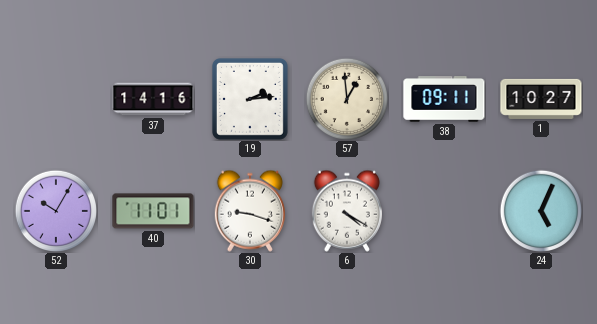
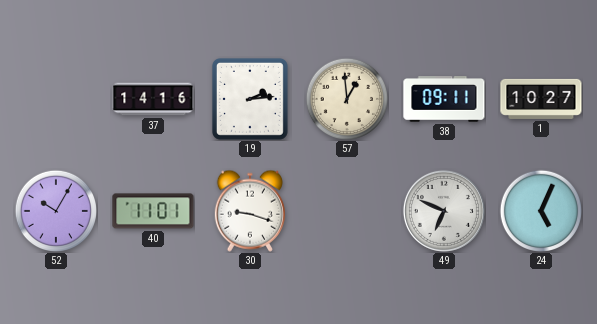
6: 4:20 -> none (347, 211)
49: none -> 6:49 (444, 211)
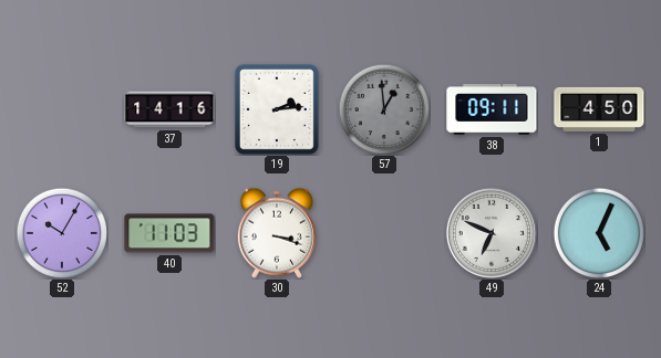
57 dial: cream -> grey (383, 108)
1: 10:27 -> 4:50 (599, 109)
40: 11:01 -> 11:03 (169, 233)
30: 9:18 -> 3:18 (277, 233)
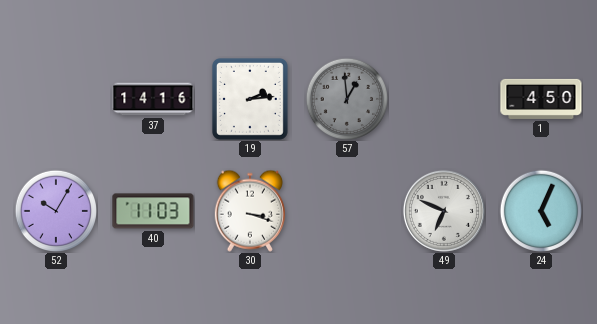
38: 09:11 -> none (492, 109)
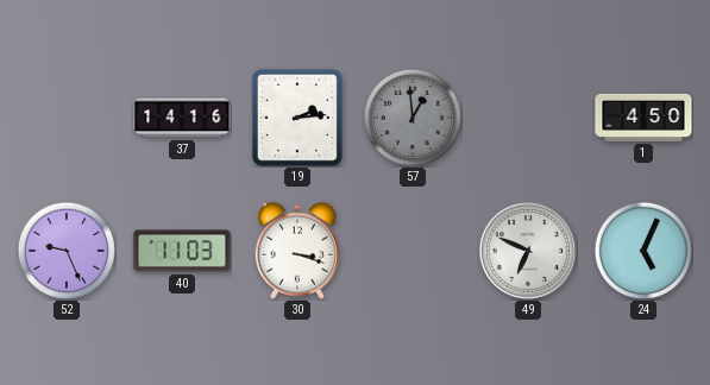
52: 10:05 -> 9:26 (65, 250)
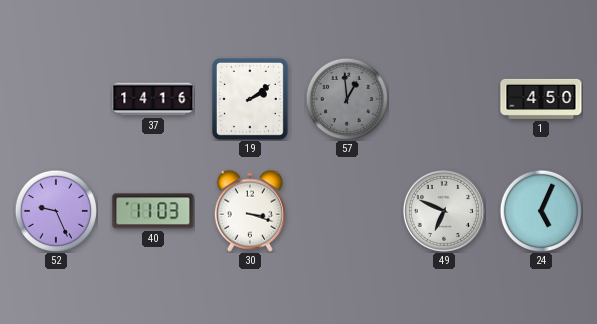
19: 2:14 -> 2:09 (250, 99)
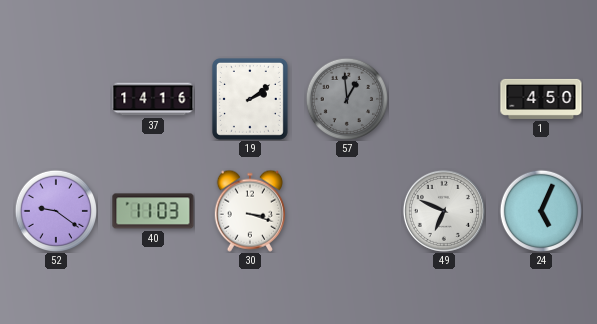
52: 9:26 -> 9:21 (55, 210)
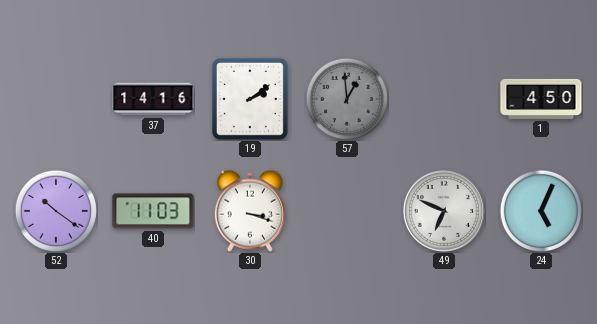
52: 9:21 -> 10:21 (55, 210)
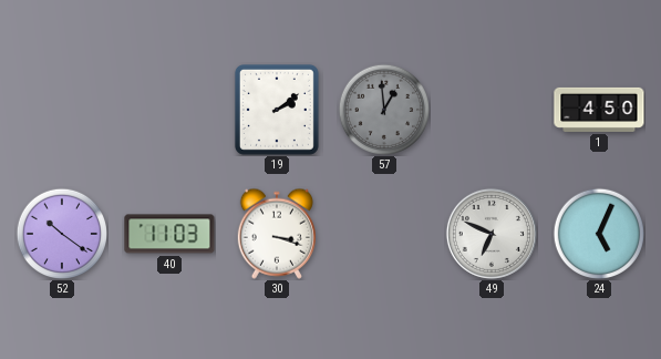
37: 14:16 -> none (153, 99)
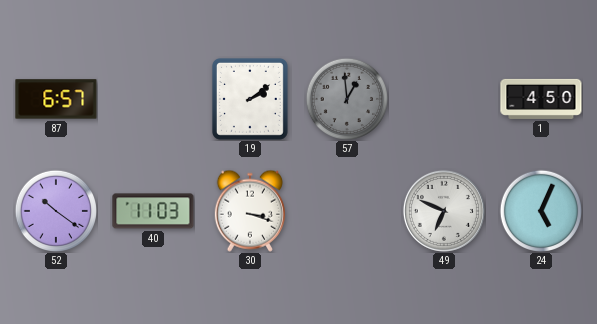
87: none -> 6:57 (56, 99)
